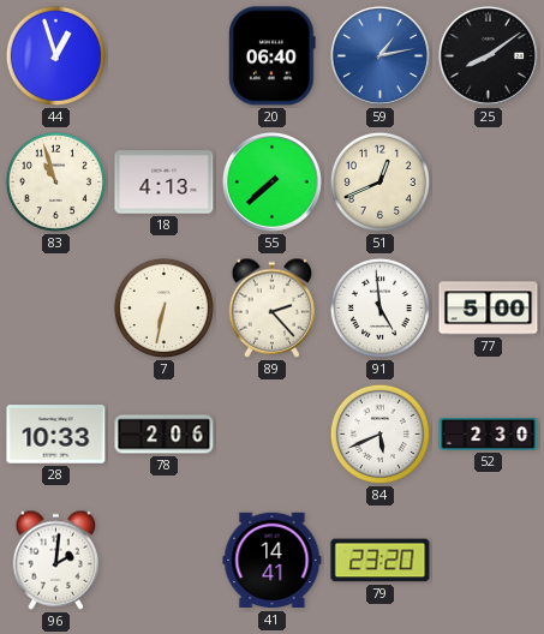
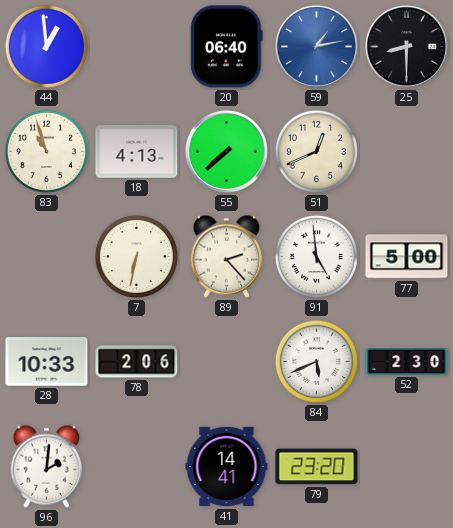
44: 12:57 -> 12:59 (46, 46)
25: 8:09 -> 8:30 (406, 46)
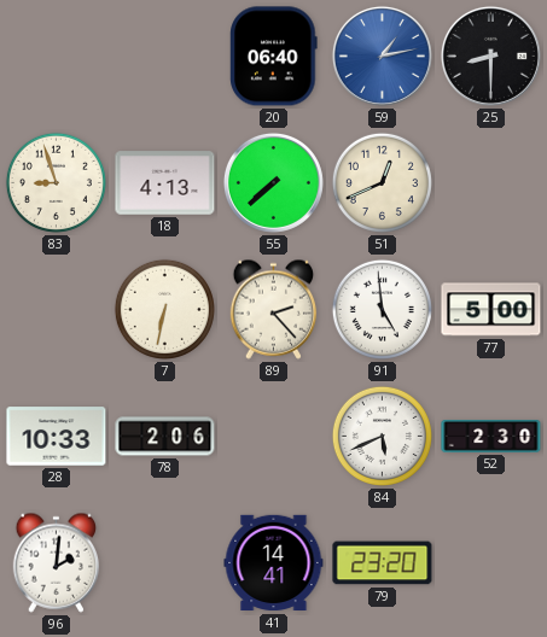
44: 12:59 -> none (46, 46)
83: 10:57 -> 8:57 (56, 182)
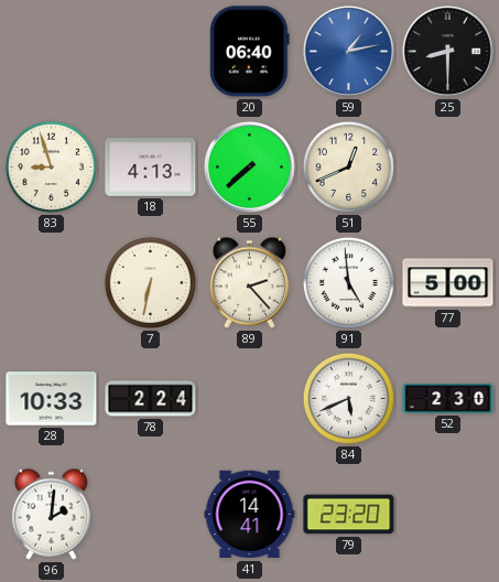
78: 2:06 -> 2:24 (151, 399)
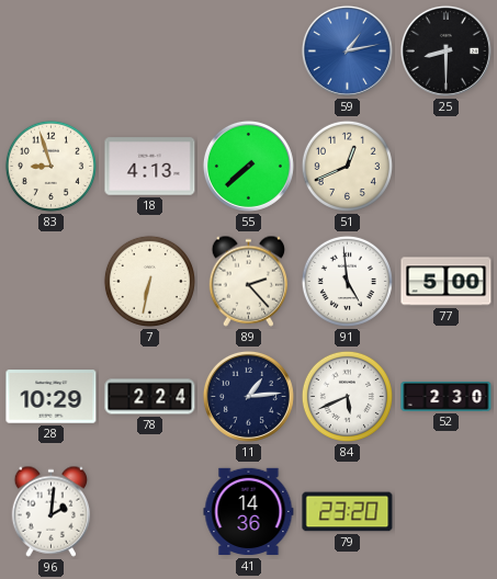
20: 06:40 -> none (250, 52)
28: 10:33 -> 10:29 (52, 397)
11: none -> 1:14 (248, 396)
41: 14:41 -> 14:36 (249, 512)
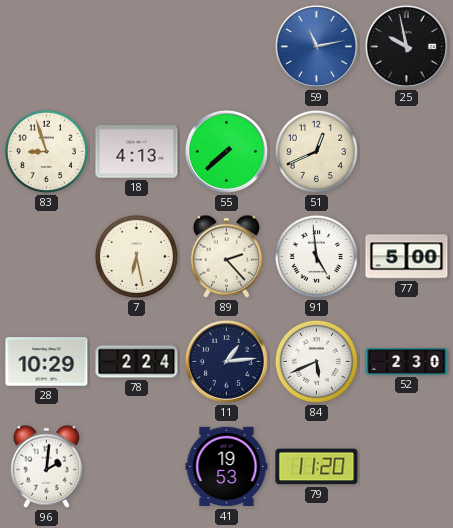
59: 1:13 -> 11:13 (316, 46)
25: 8:30 -> 9:58 (406, 46)
7: 6:32 -> 6:28 (136, 256)
41: 14:36 -> 19:53 (227, 467)
79: 23:20 -> 11:20 (317, 467)
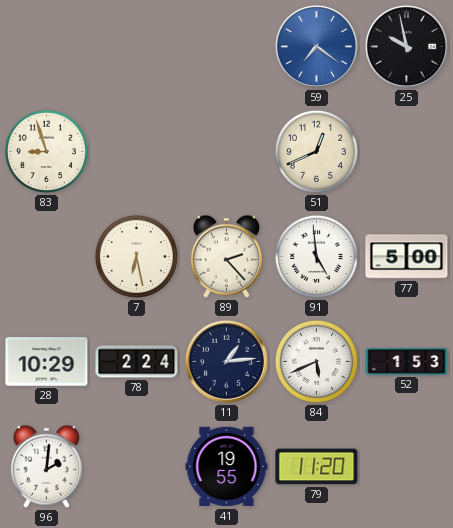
59: 11:13 -> 7:21 (316, 46)
18: 4:13 -> none (137, 152)
55: 7:38 -> none (226, 151)
52: 2:30 -> 1:53 (407, 362)
41: 19:53 -> 19:55 (227, 467)
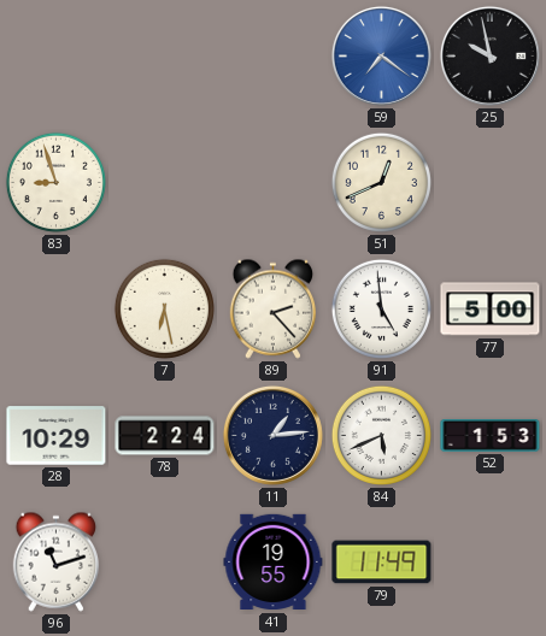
96: 2:01 -> 11:12 (57, 561)
79: 11:20 -> 11:49 (382, 563)
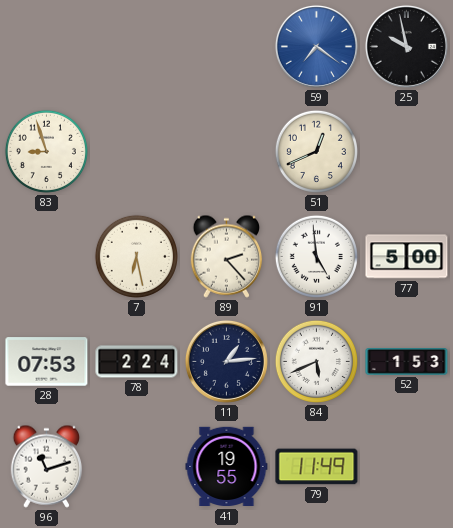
28: 10:29 -> 07:53 (47, 362)
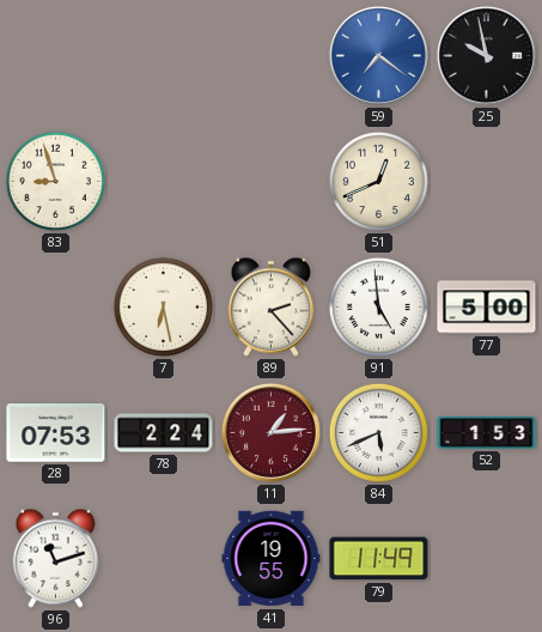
11 dial: navy -> burgundy (270, 432)
